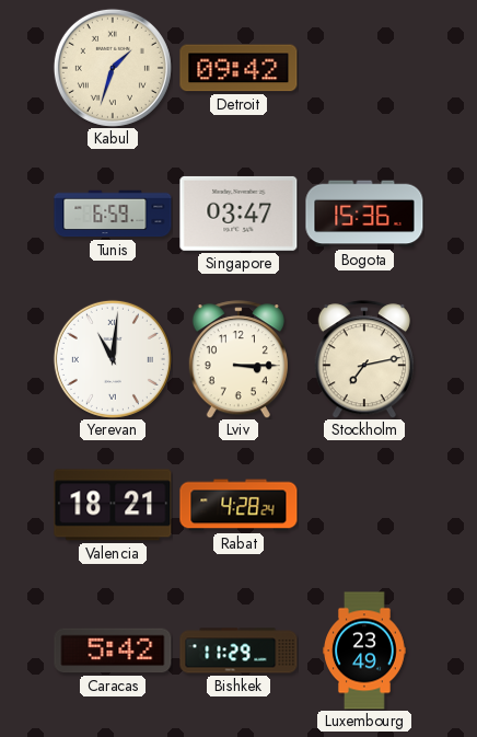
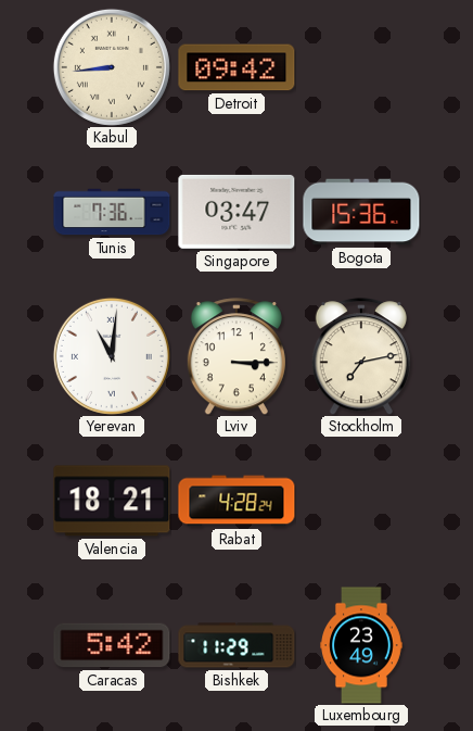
Kabul: 1:33 -> 8:44 (112, 67)
Tunis: 6:59 -> 7:36 (112, 212)
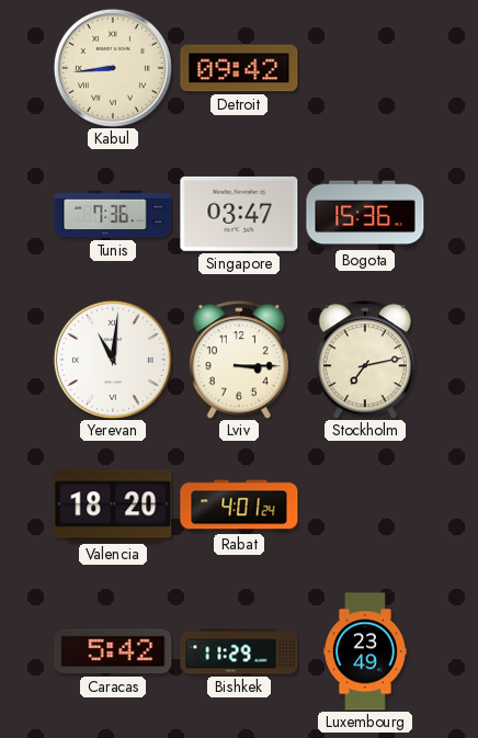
Valencia: 18:21 -> 18:20 (113, 506)
Rabat: 4:28 -> 4:01 (239, 506)
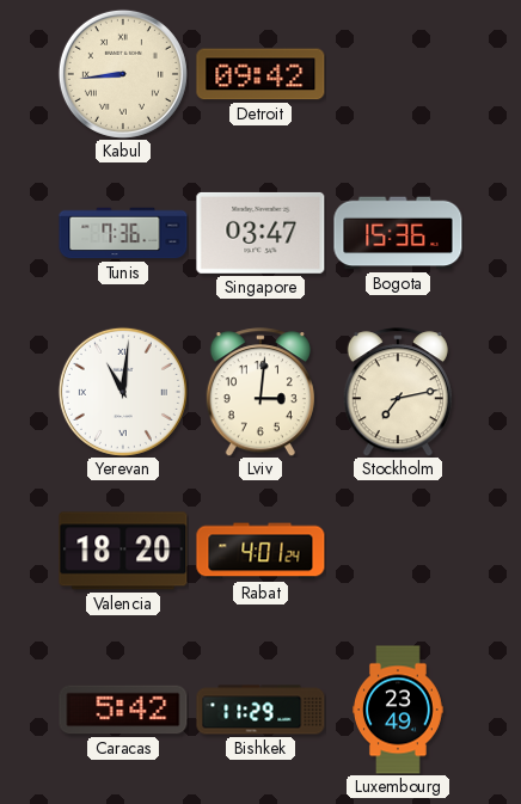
Lviv: 3:15 -> 3:01 (260, 392)
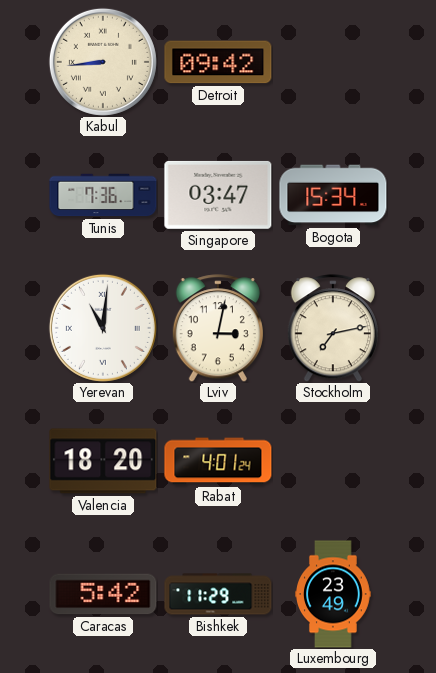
Bogota: 15:36 -> 15:34 (333, 195)
Lviv: 3:01 -> 3:02 (218, 328)
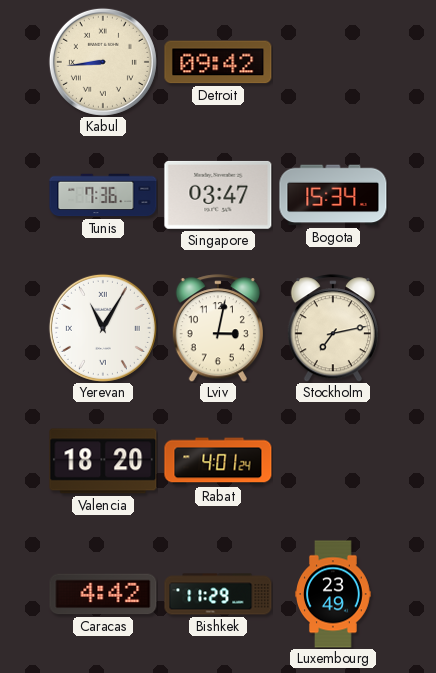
Yerevan: 11:01 -> 11:05 (103, 328)
Caracas: 5:42 -> 4:42 (103, 594)
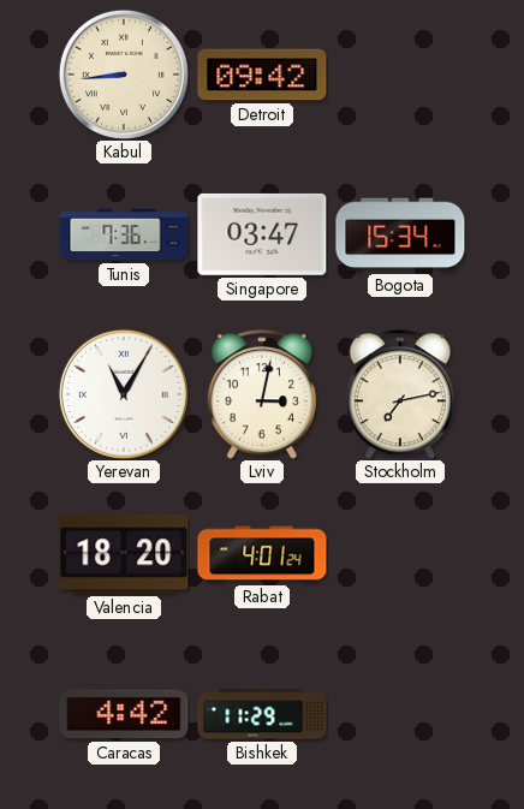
Luxembourg: 23:49 -> none (334, 594)
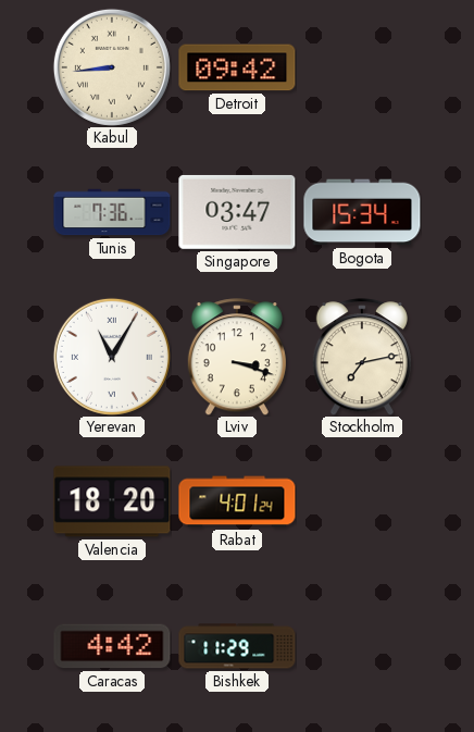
Lviv: 3:02 -> 3:18 (237, 357)
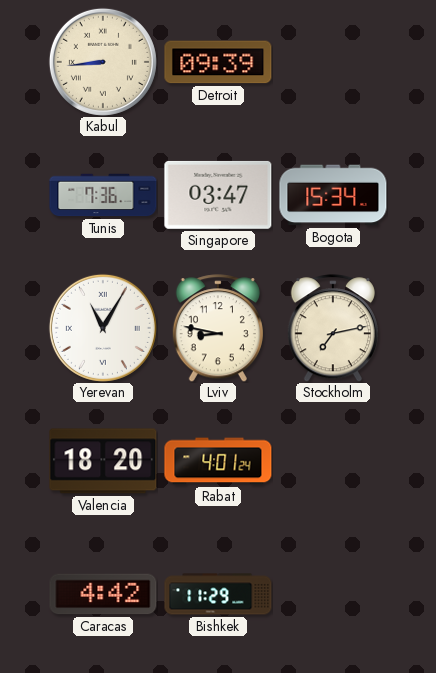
Detroit: 09:42 -> 09:39 (218, 62)
Lviv: 3:18 -> 8:47 (218, 328)
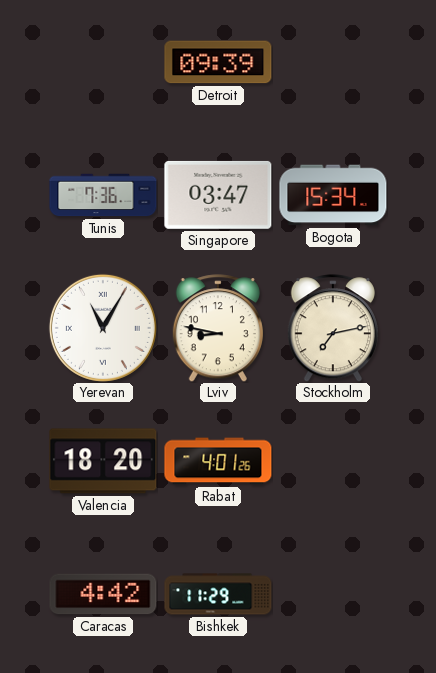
Kabul: 8:44 -> none (103, 62)
Rabat: 4:01:24 -> 4:01:26 (218, 461)
